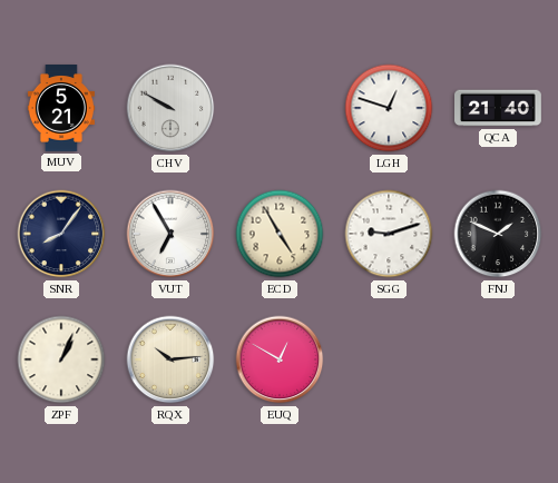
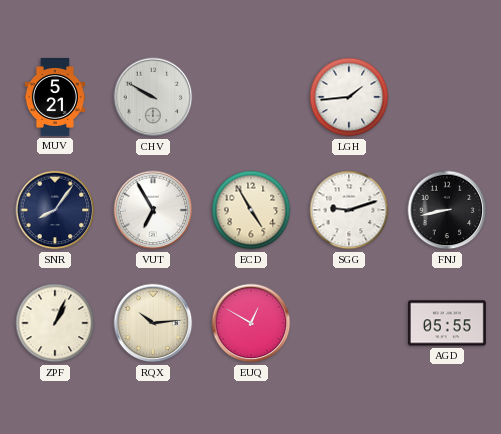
LGH: 12:48 -> 1:44 (349, 97)
QCA: 21:40 -> none (499, 108)
FNJ: 1:49 -> 8:43 (447, 210)
AGD: none -> 05:55 (448, 323)
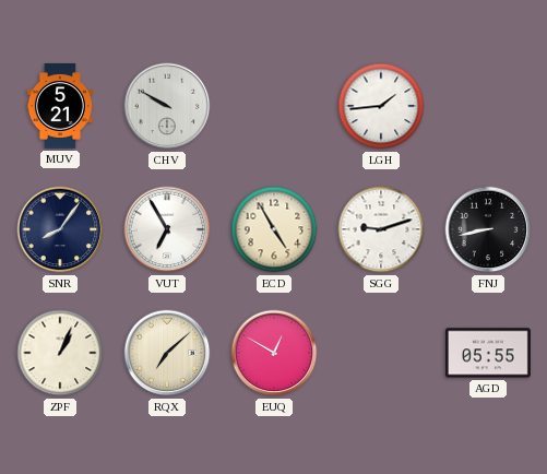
RQX: 10:14 -> 7:08 (167, 353)
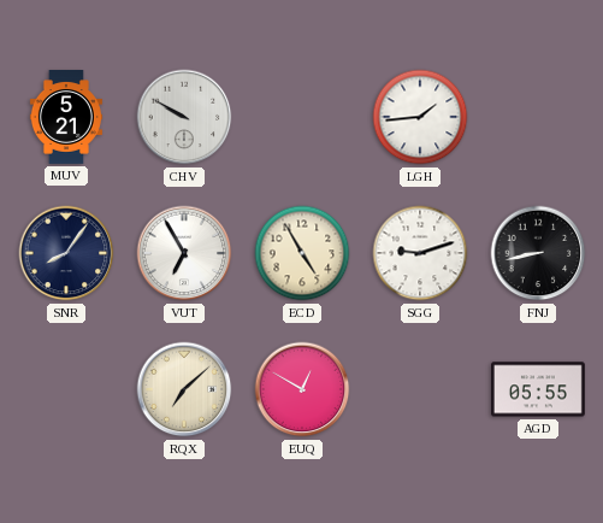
ZPF: 1:04 -> none (60, 353)
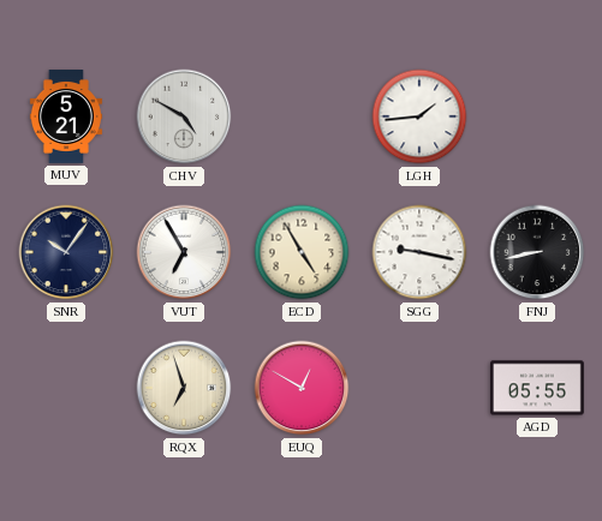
CHV: 9:50 -> 4:50 (184, 116)
SNR: 8:06 -> 10:06 (66, 252)
SGG: 9:12 -> 9:17 (419, 252)
RQX: 7:08 -> 6:57 (184, 388)
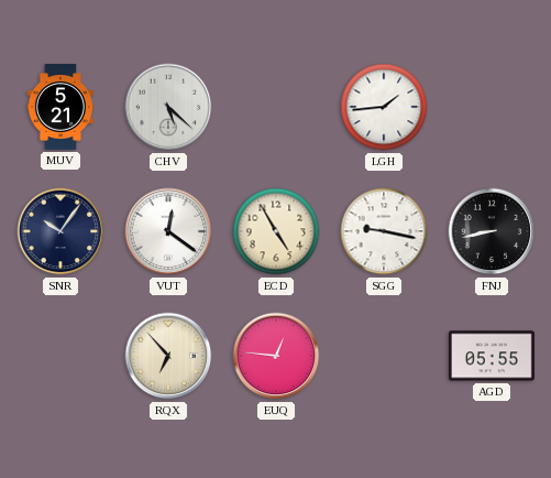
CHV: 4:50 -> 5:22 (168, 107)
VUT: 6:55 -> 12:21 (168, 231)
RQX: 6:57 -> 6:53 (168, 356)
EUQ: 12:50 -> 12:46 (276, 356)
